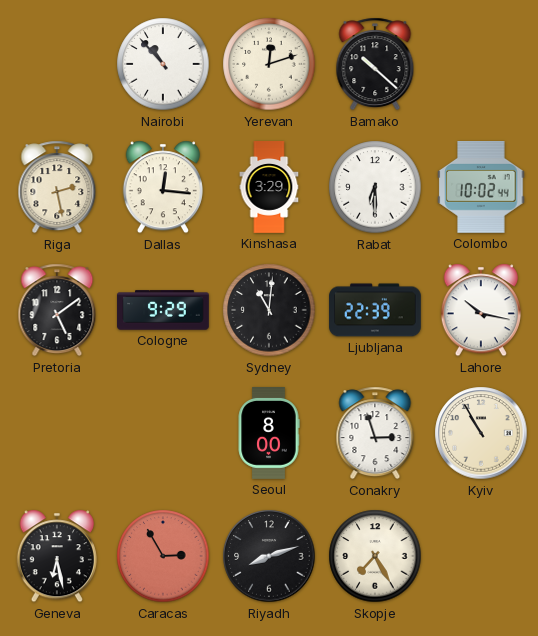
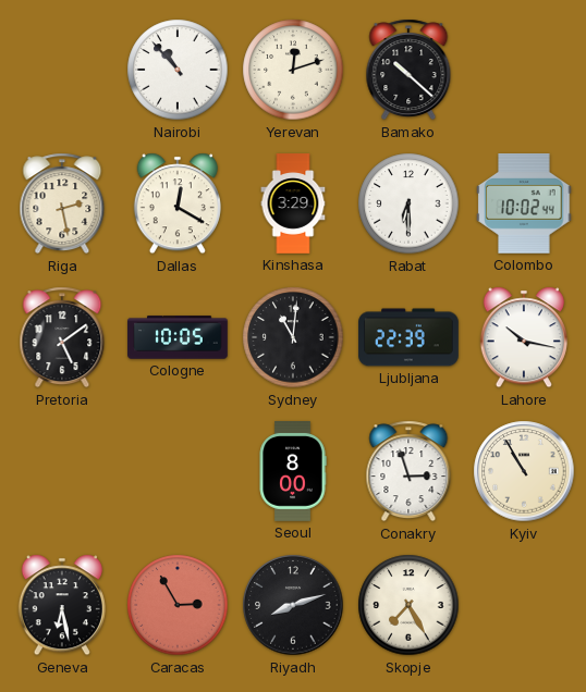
Dallas: 12:16 -> 12:20 (178, 203)
Cologne: 9:29 -> 10:05 (178, 337)
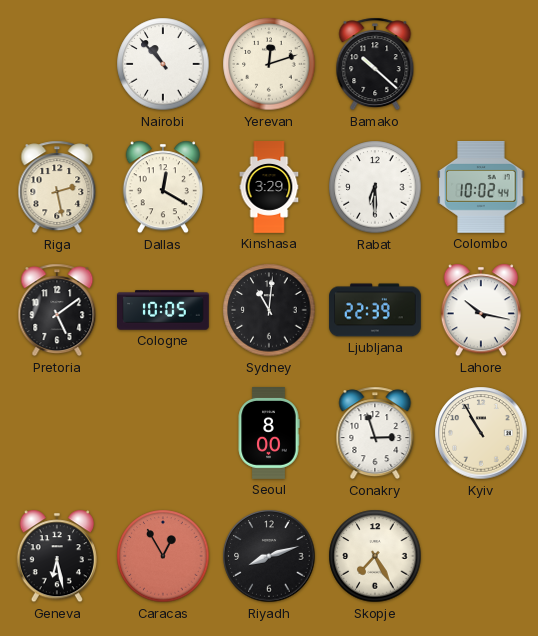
Caracas: 2:55 -> 12:55 (163, 556)
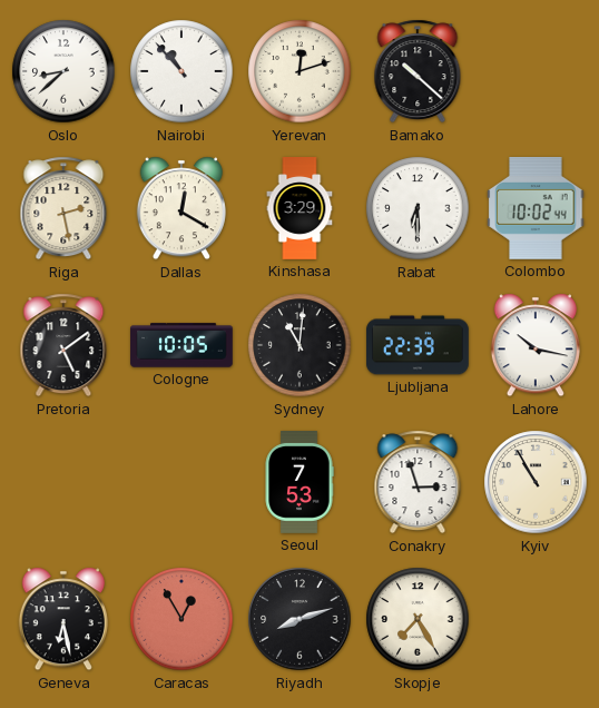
Oslo: none -> 8:38 (63, 71)
Seoul: 8:00 -> 7:53 (299, 483)
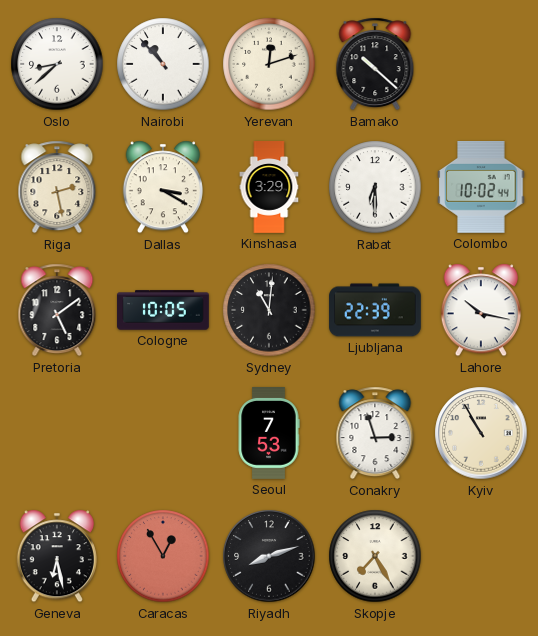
Dallas: 12:20 -> 3:20 (163, 187)
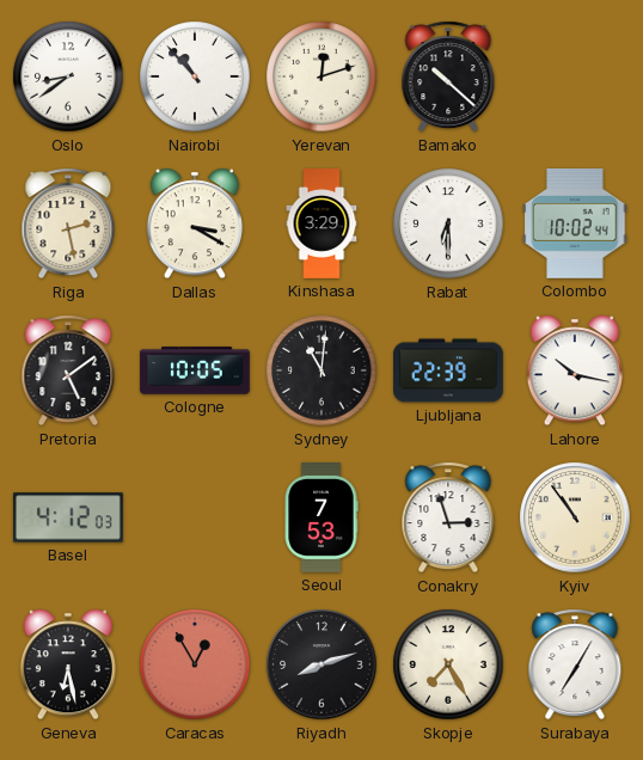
Oslo: 8:38 -> 8:39 (68, 76)
Basel: none -> 4:12 (69, 517)
Kyiv: 10:55 -> 10:54 (575, 517)
Surabaya: none -> 7:05 (575, 664)
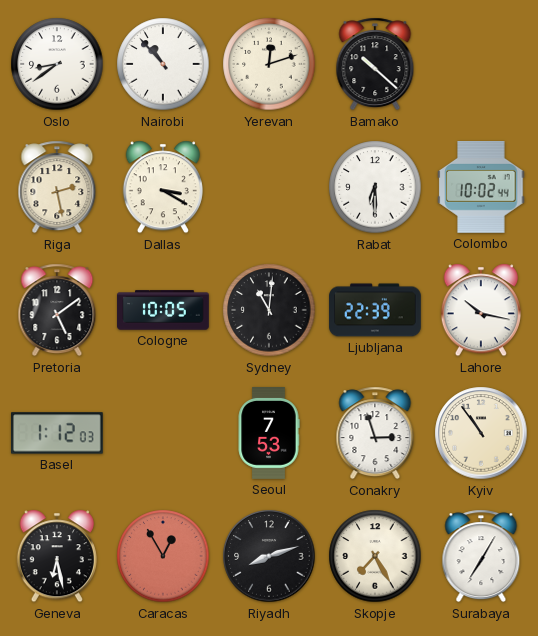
Kinshasa: 3:29 -> none (321, 223)
Basel: 4:12 -> 1:12 (58, 433)
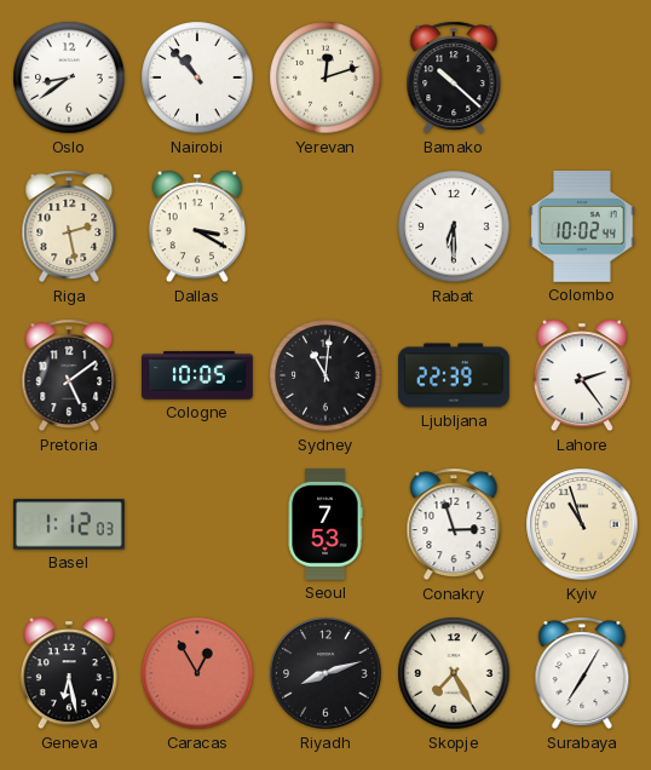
Lahore: 10:17 -> 2:24 (582, 375)
Kyiv: 10:54 -> 10:57 (582, 524)
